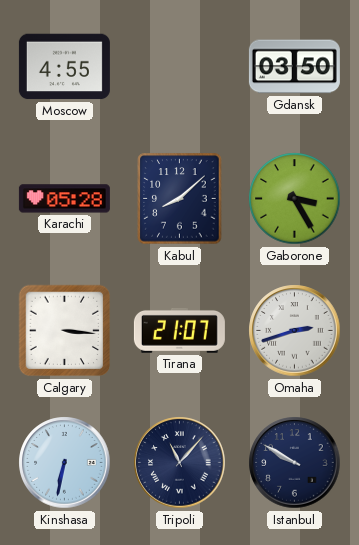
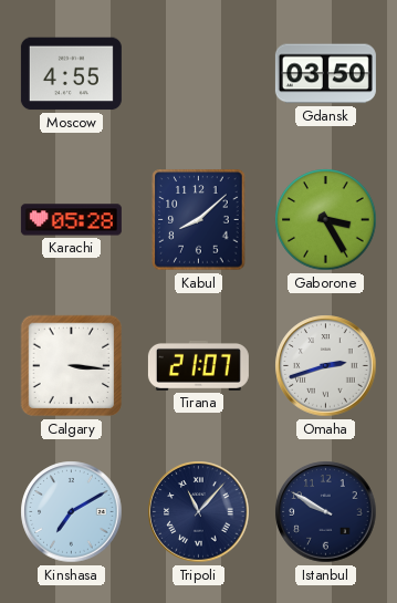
Kinshasa: 6:32 -> 7:10 (72, 512)
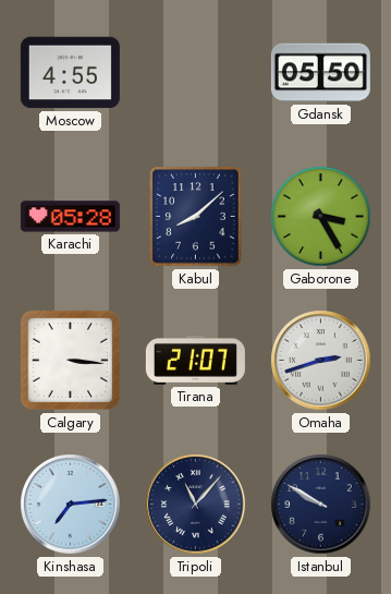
Gdansk: 03:50 -> 05:50 (320, 73)
Kinshasa: 7:10 -> 7:14 (71, 505)
